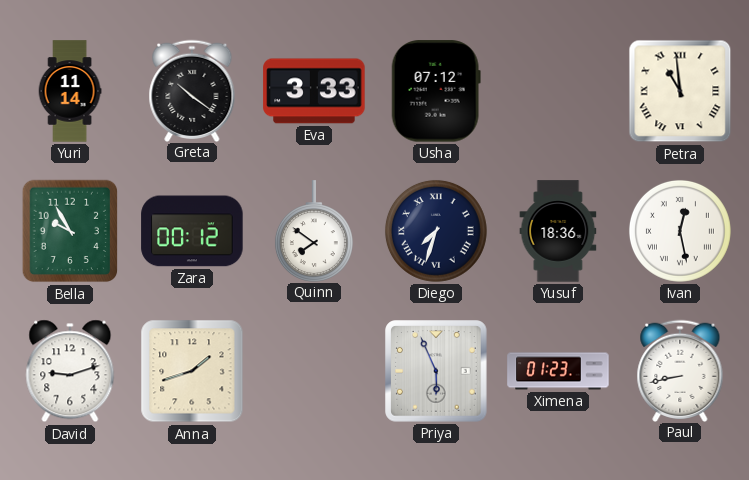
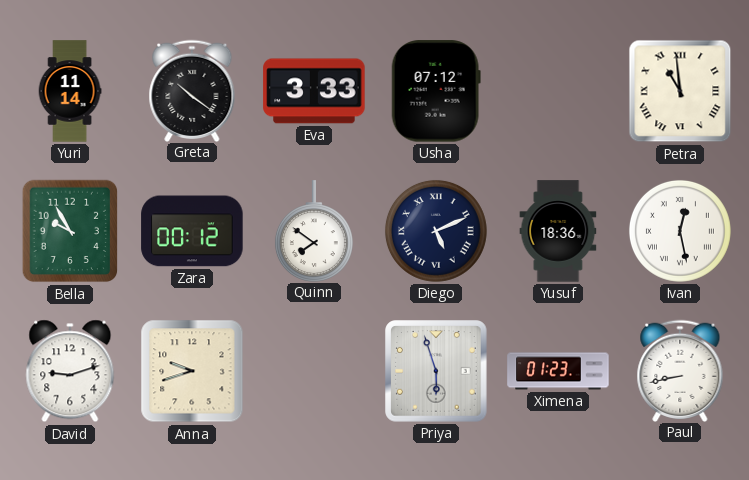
Diego: 7:33 -> 5:11 (436, 231)
Anna: 1:42 -> 9:42 (192, 371)
Priya: 5:56 -> 5:57 (436, 371)
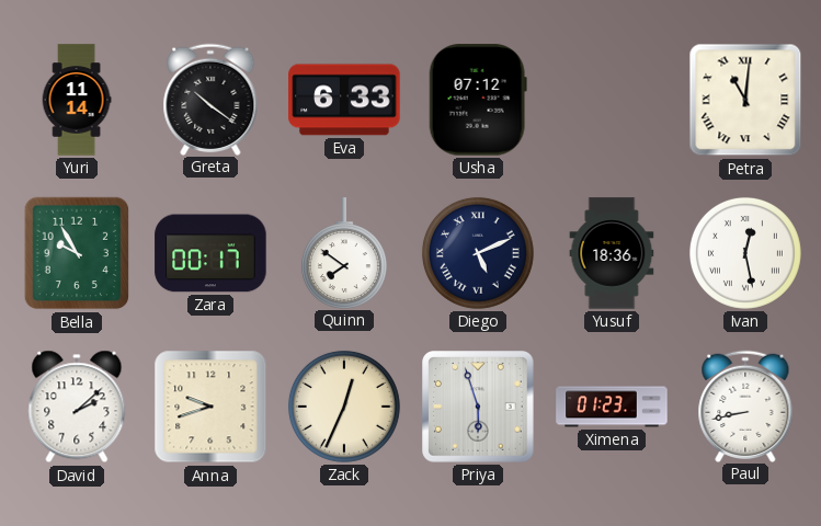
Eva: 3:33 -> 6:33 (344, 100)
Petra: 10:59 -> 11:01 (745, 100)
Zara: 00:12 -> 00:17 (210, 253)
David: 9:12 -> 2:08 (77, 407)
Zack: none -> 12:34 (344, 407)
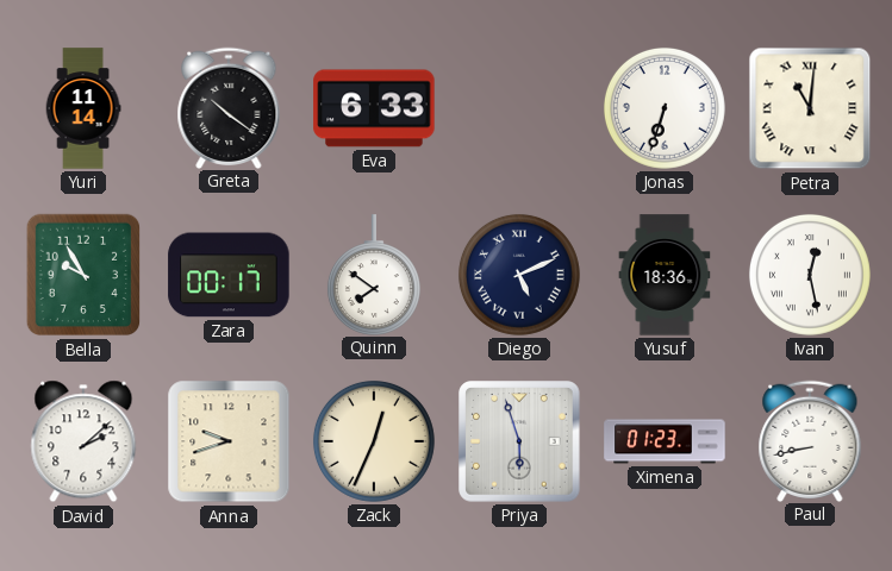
Usha: 07:12 -> none (478, 100)
Jonas: none -> 6:33 (665, 108)
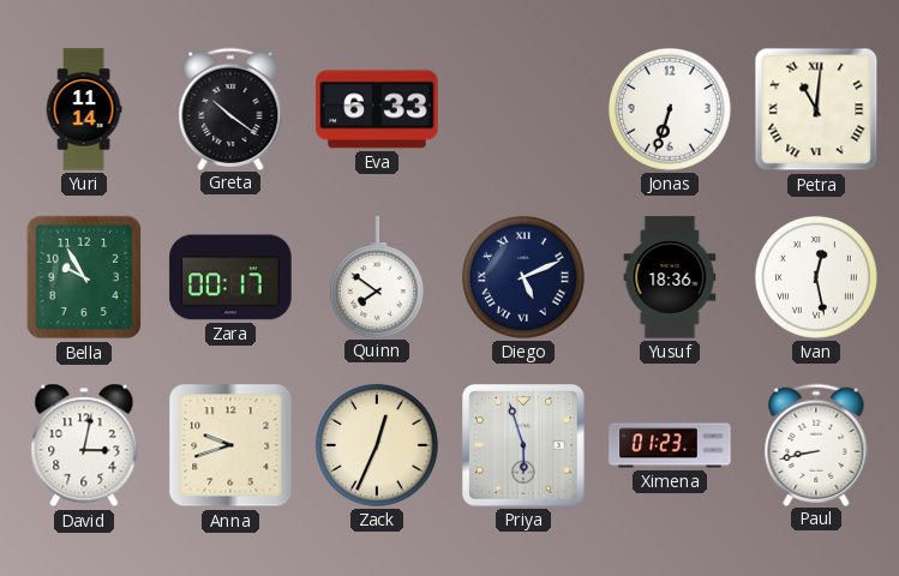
David: 2:08 -> 3:02 (84, 445)
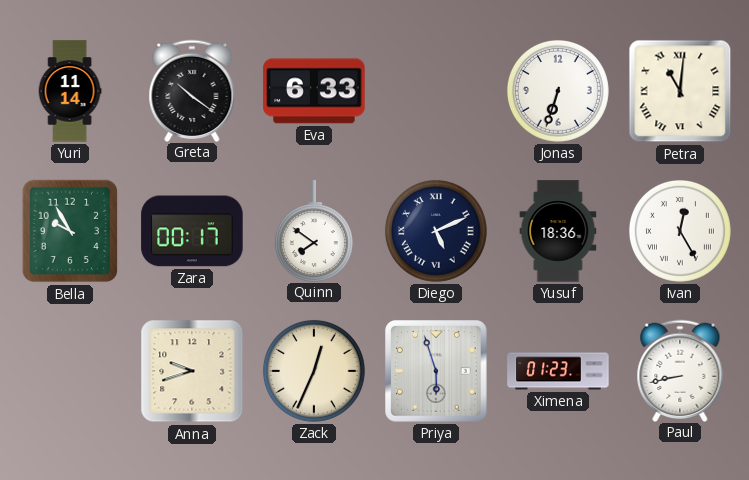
Ivan: 12:28 -> 12:25 (680, 231)
David: 3:02 -> none (84, 445)
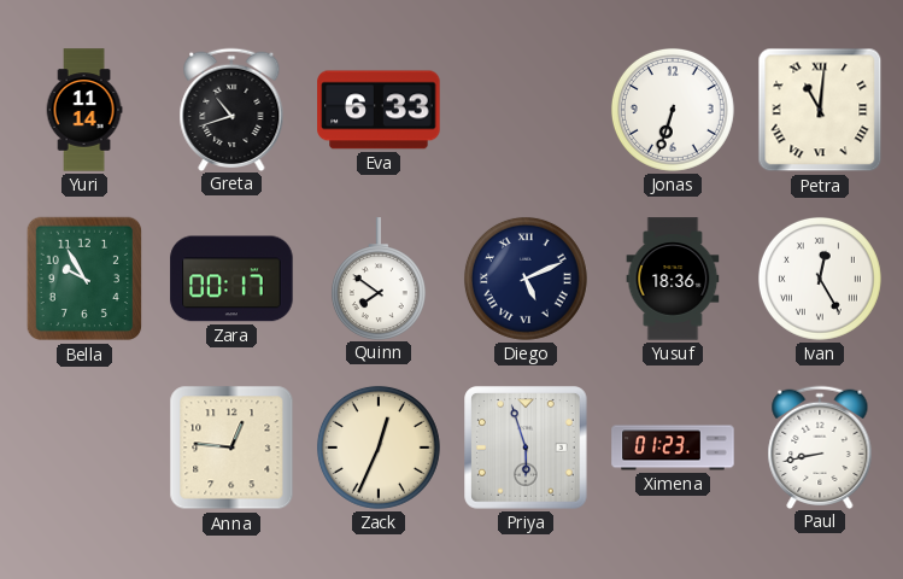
Greta: 10:21 -> 10:42 (231, 109)
Anna: 9:42 -> 12:46 (231, 448)
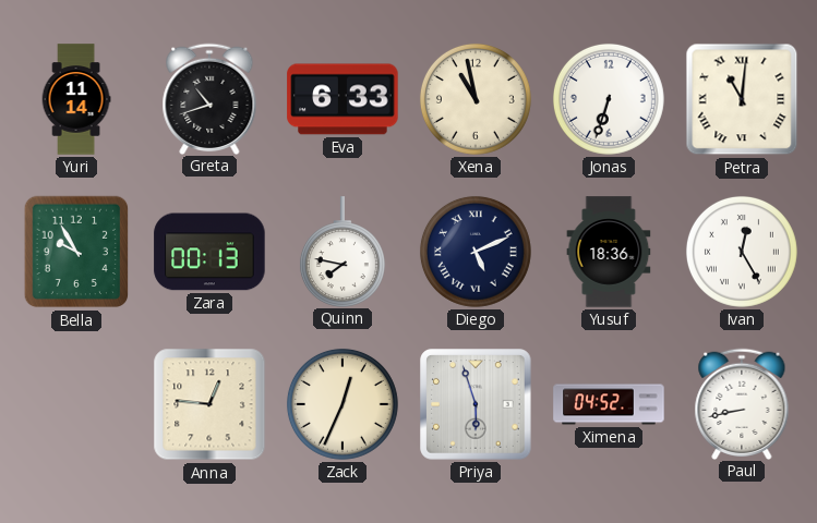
Xena: none -> 10:58 (476, 99)
Zara: 00:17 -> 00:13 (209, 252)
Quinn: 7:51 -> 7:47 (343, 252)
Ximena: 01:23 -> 04:52 (609, 404)
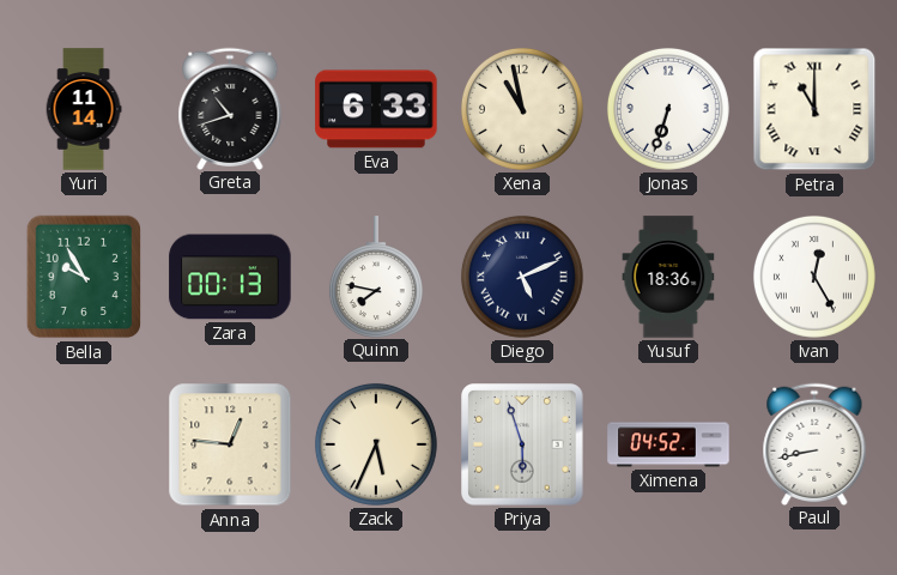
Petra: 11:01 -> 11:00 (814, 109)
Zack: 12:34 -> 5:34 (376, 444)
